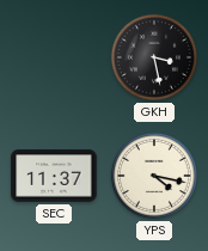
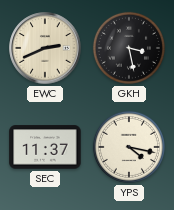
EWC: none -> 2:41 (45, 48)
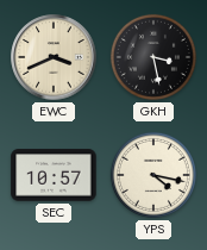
EWC: 2:41 -> 3:41 (54, 57)
SEC: 11:37 -> 10:57 (54, 175)
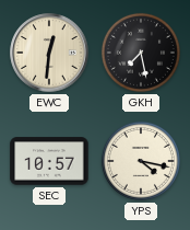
EWC: 3:41 -> 12:31 (49, 53)
GKH: 3:28 -> 7:28 (141, 53)
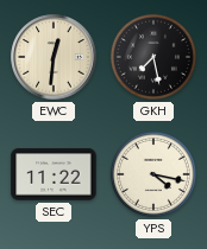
SEC: 10:57 -> 11:22 (54, 174)
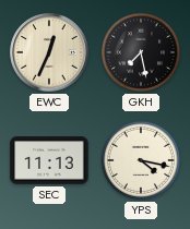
EWC: 12:31 -> 12:34 (49, 52)
SEC: 11:22 -> 11:13 (49, 160)
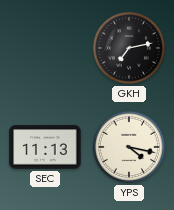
EWC: 12:34 -> none (49, 52)
GKH: 7:28 -> 7:13 (129, 48)
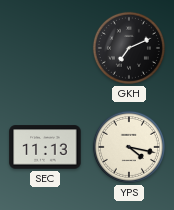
GKH: 7:13 -> 7:11 (129, 48)
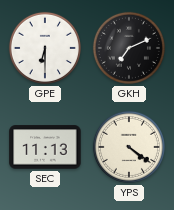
GPE: none -> 6:30 (45, 48)
YPS: 4:17 -> 4:21 (129, 147)
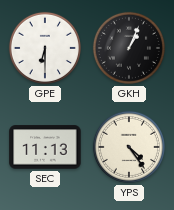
GKH: 7:11 -> 1:04 (129, 48)
YPS: 4:21 -> 4:24 (129, 147)
